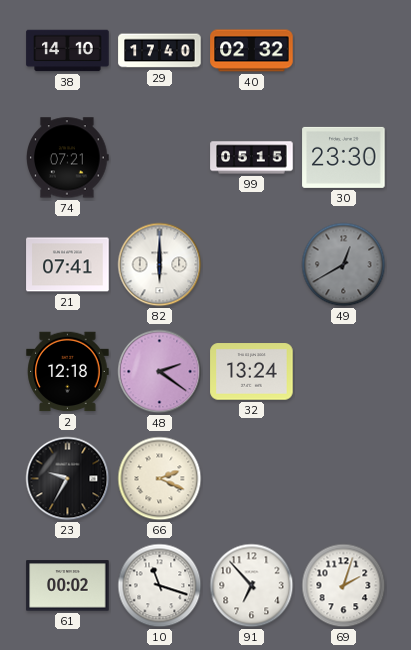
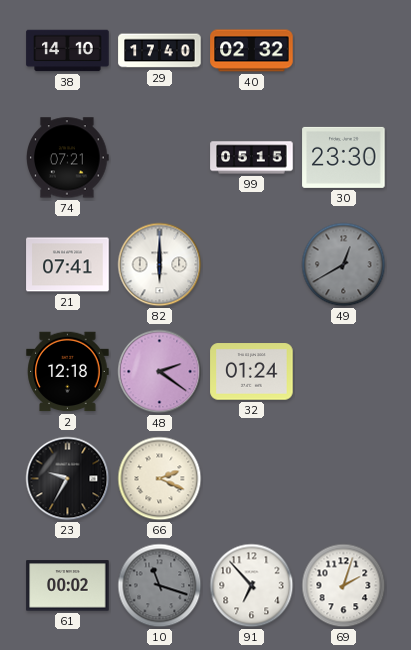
32: 13:24 -> 01:24 (252, 372)
10 dial: white -> grey (160, 586)
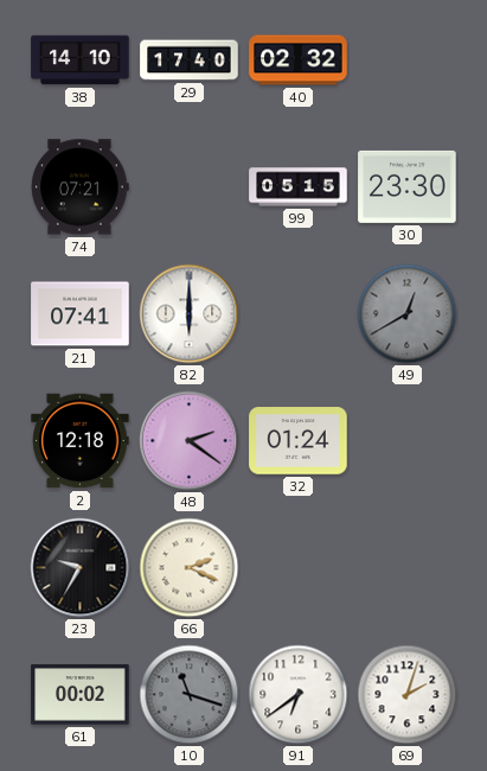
91: 6:53 -> 6:39 (299, 695)
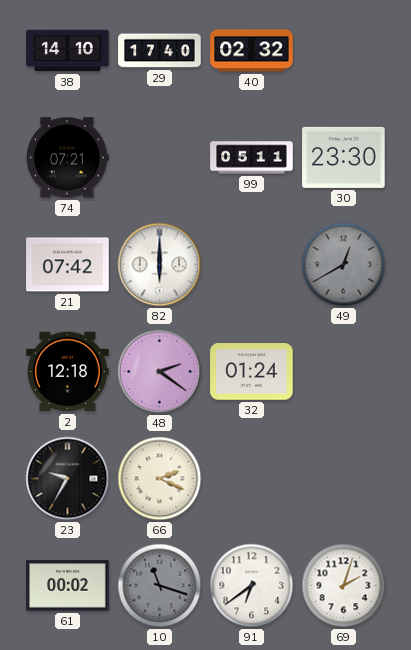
99: 05:15 -> 05:11 (252, 158)
21: 07:41 -> 07:42 (68, 265)
